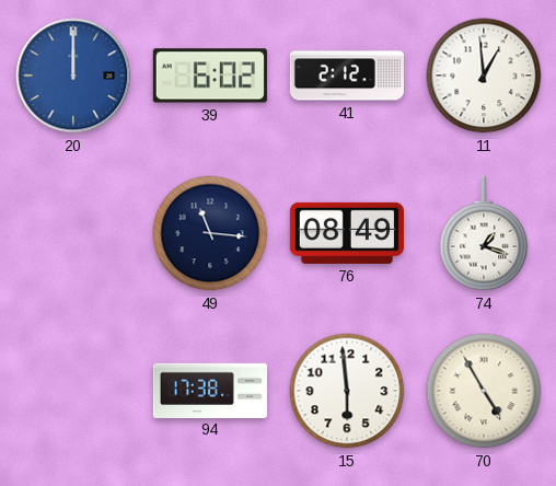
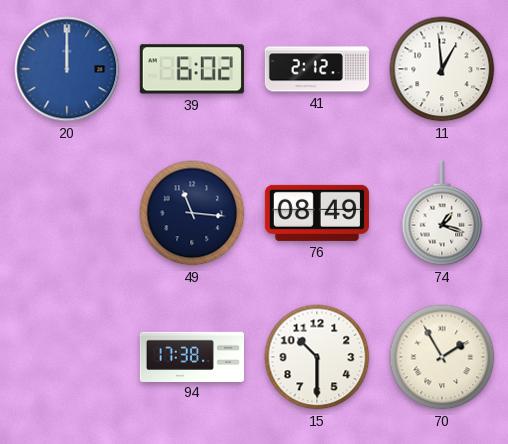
15: 5:59 -> 10:30 (317, 357)
70: 4:55 -> 1:55 (442, 357)
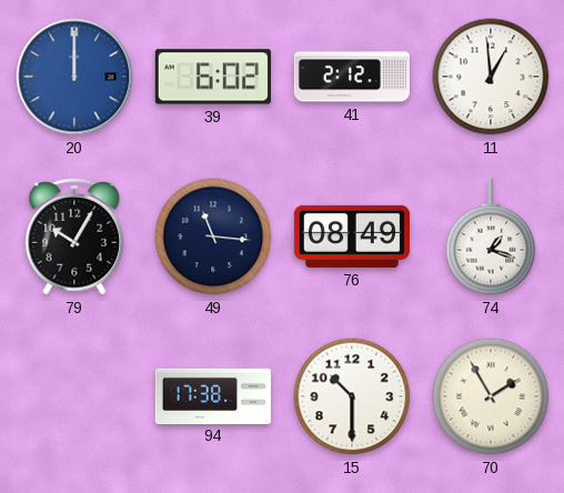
79: none -> 10:05 (74, 237)
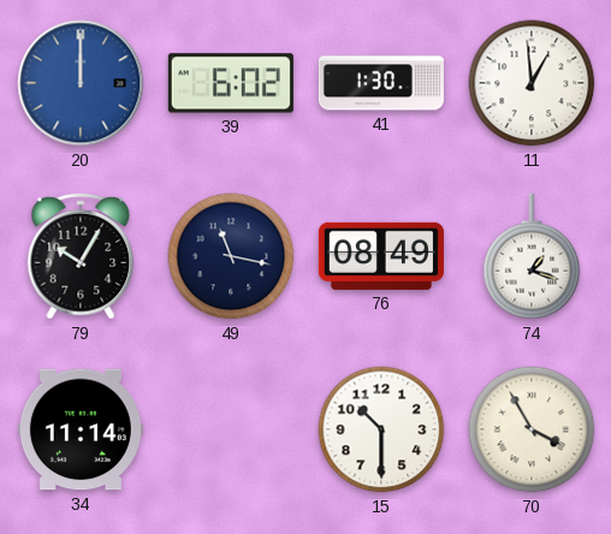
41: 2:12 -> 1:30 (381, 83)
49: 11:16 -> 11:17 (231, 256)
34: none -> 11:14 (81, 429)
94: 17:38 -> none (213, 395)
70: 1:55 -> 3:55 (532, 429)
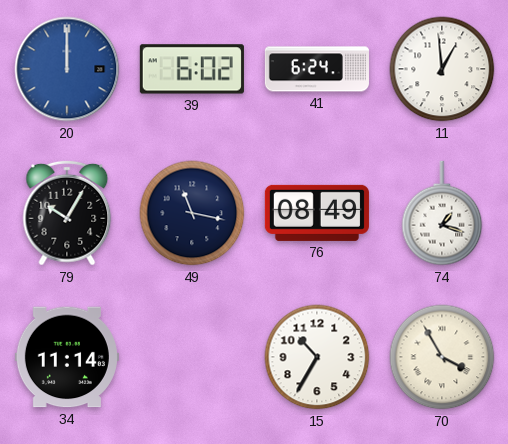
41: 1:30 -> 6:24 (317, 69)
15: 10:30 -> 10:35 (317, 357)
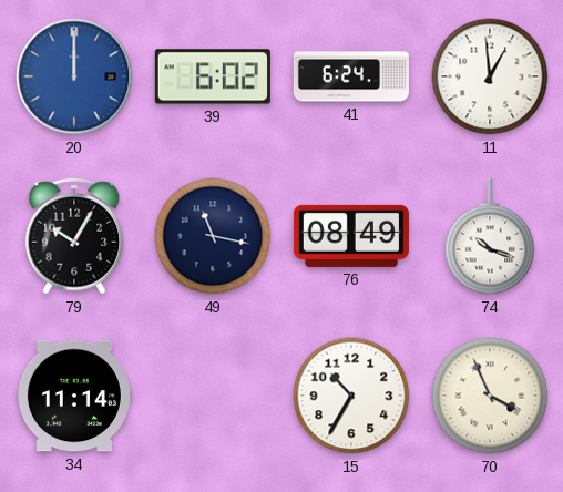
74: 1:18 -> 10:18 (490, 236)
70: 3:55 -> 3:56 (490, 396)
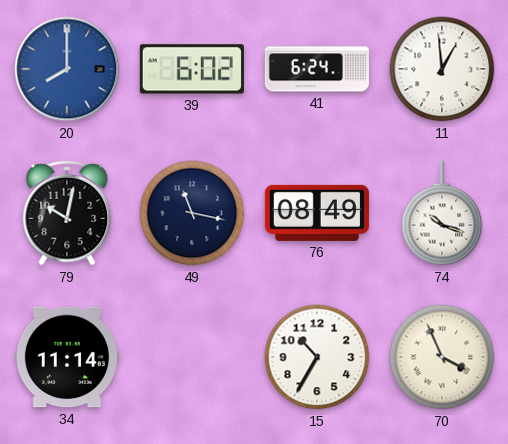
20: 12:00 -> 8:00 (67, 69)
79: 10:05 -> 10:02 (67, 213)
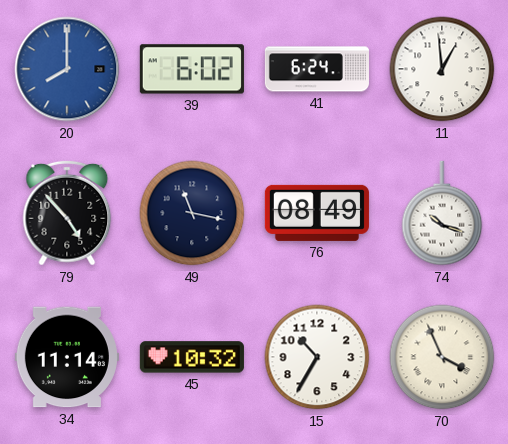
79: 10:02 -> 4:53 (67, 213)
45: none -> 10:32 (192, 357)
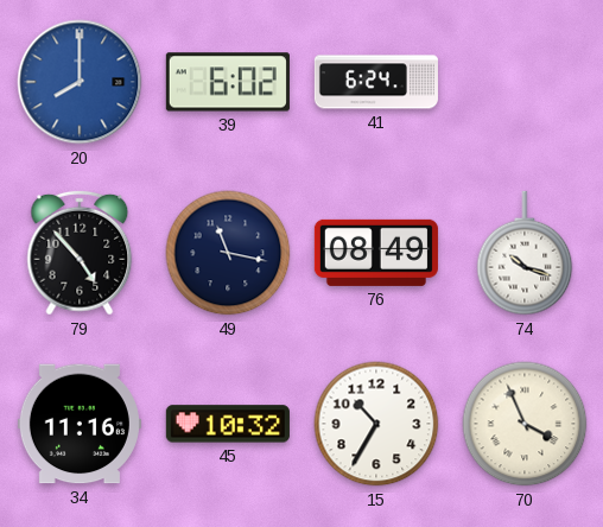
11: 12:59 -> none (442, 69)
34: 11:14 -> 11:16 (80, 424)
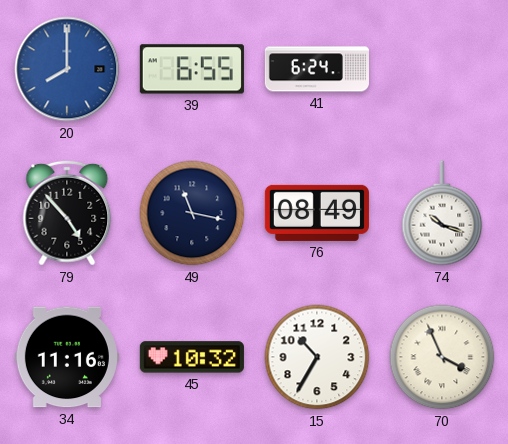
39: 6:02 -> 6:55 (192, 69)
